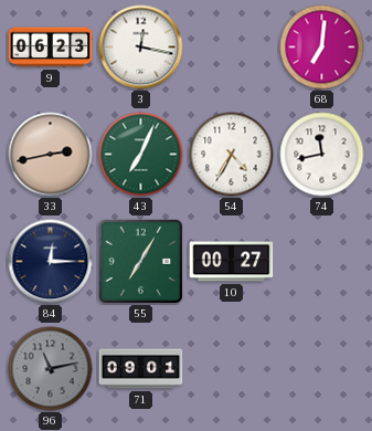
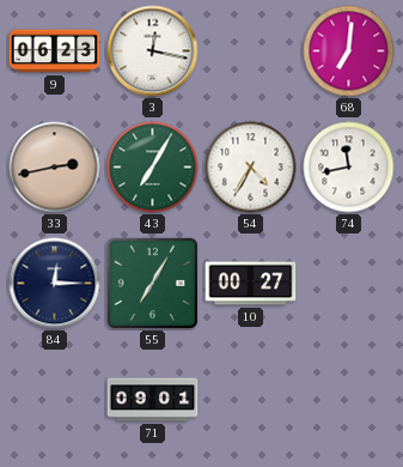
43: 7:04 -> 7:05 (153, 168)
96: 11:13 -> none (51, 369)
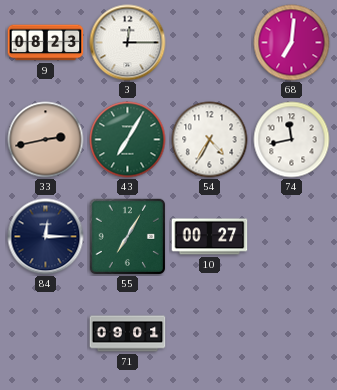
9: 06:23 -> 08:23 (46, 43)
3: 12:17 -> 12:15 (128, 43)
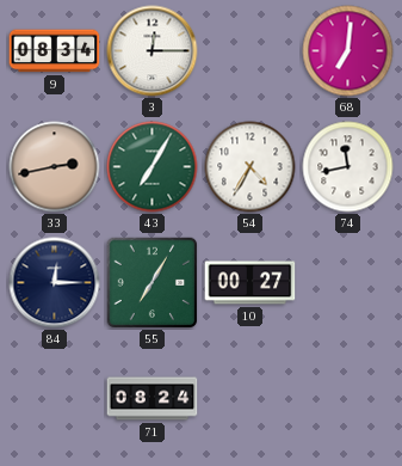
9: 08:23 -> 08:34 (55, 51)
71: 09:01 -> 08:24 (153, 399)
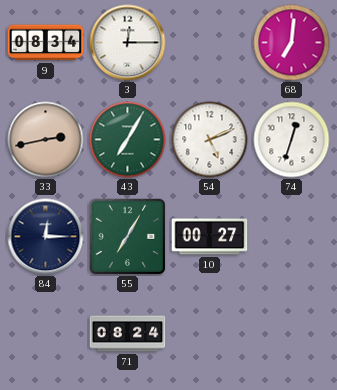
54: 4:35 -> 5:11 (210, 140)
74: 11:43 -> 12:33 (292, 140)
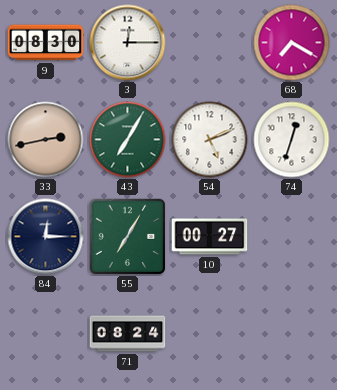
9: 08:34 -> 08:30 (46, 43)
68: 7:01 -> 7:20 (292, 43)
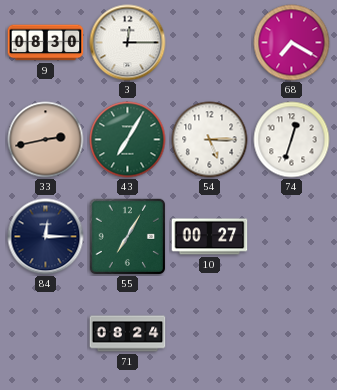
54: 5:11 -> 5:15 (210, 140)
